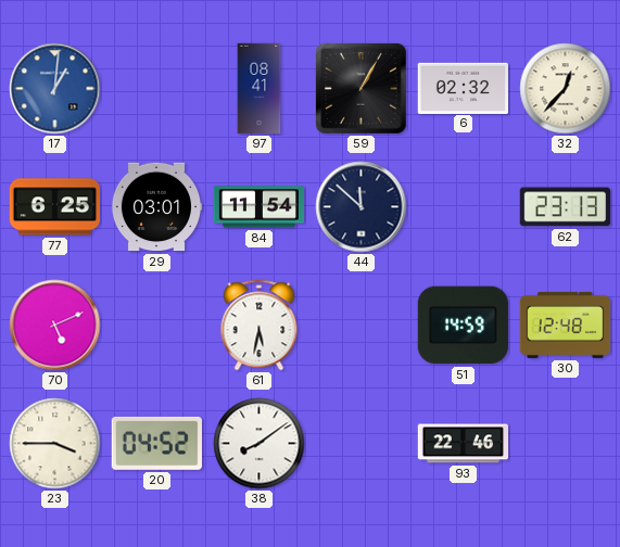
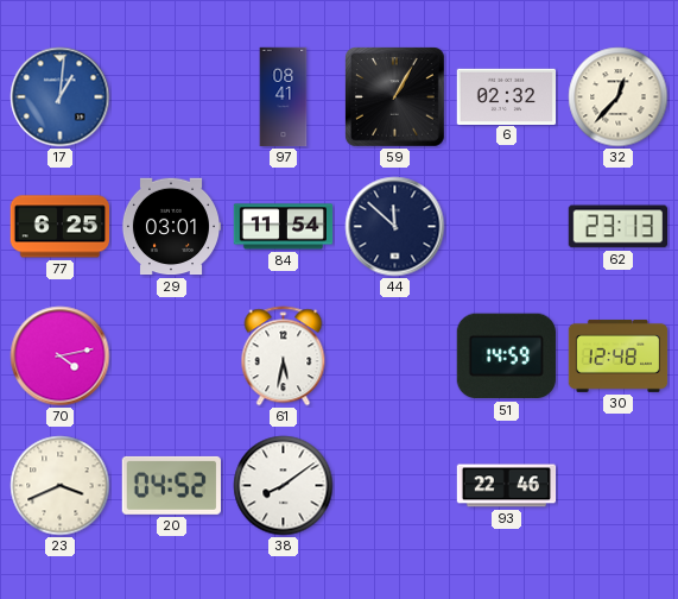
70: 5:11 -> 4:13 (61, 357)
23: 3:45 -> 3:41 (61, 486)
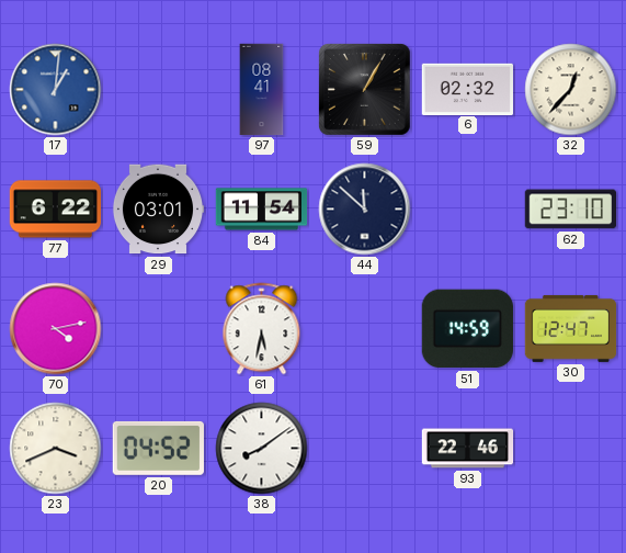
77: 6:25 -> 6:22 (55, 210)
62: 23:13 -> 23:10 (570, 210)
30: 12:48 -> 12:47 (571, 329)
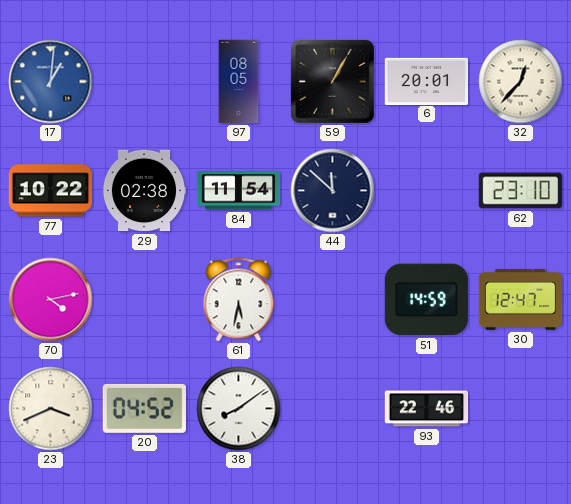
97: 08:41 -> 08:05 (239, 82)
6: 02:32 -> 20:01 (427, 81)
77: 6:22 -> 10:22 (50, 191)
29: 03:01 -> 02:38 (144, 191)
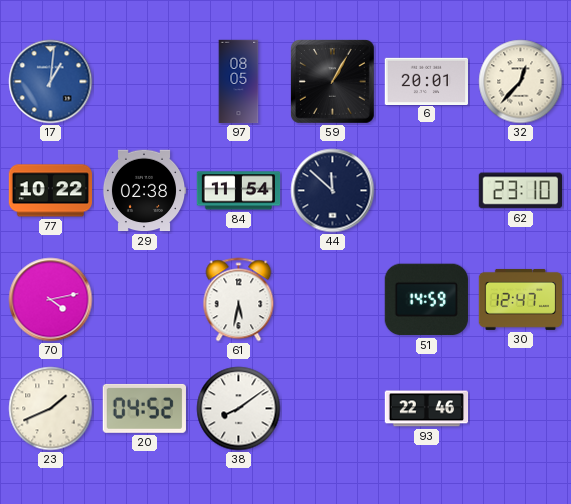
23: 3:41 -> 1:41 (51, 409)
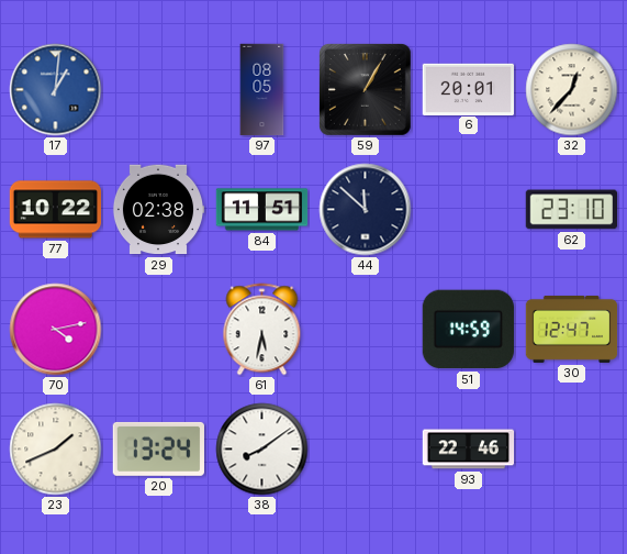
84: 11:54 -> 11:51 (262, 210)
20: 04:52 -> 13:24 (158, 448)
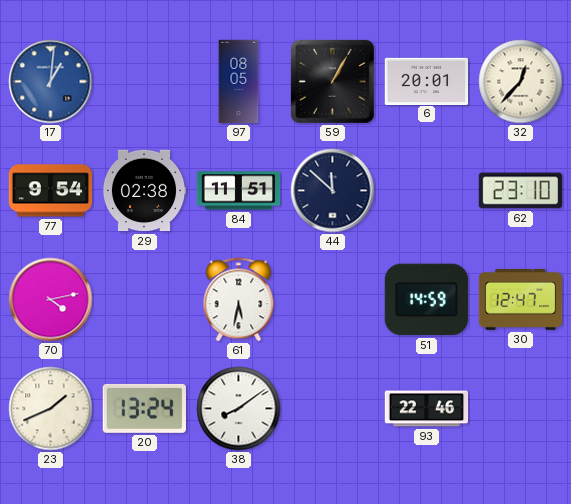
77: 10:22 -> 9:54 (50, 191)
